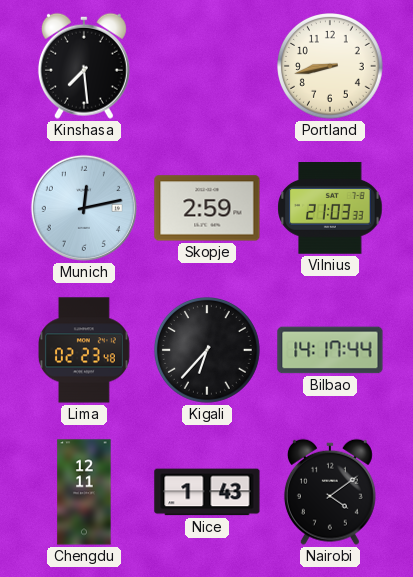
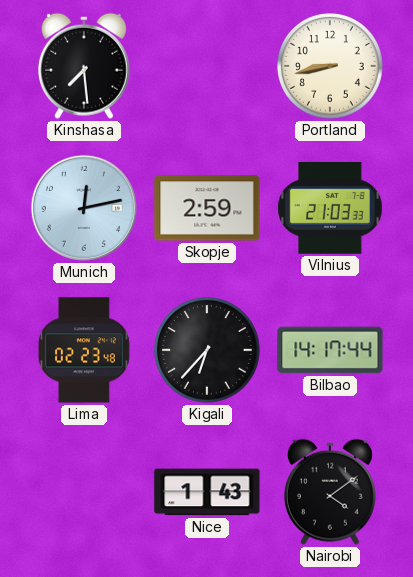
Chengdu: 12:11 -> none (84, 492)
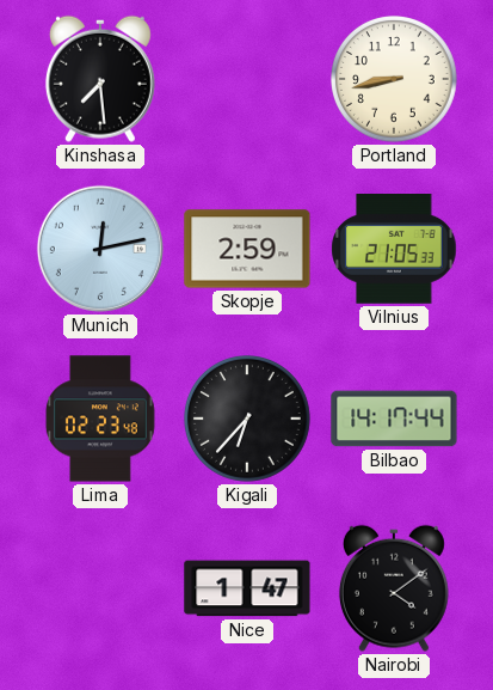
Vilnius: 21:03 -> 21:05 (394, 250)
Nice: 1:43 -> 1:47 (247, 588)
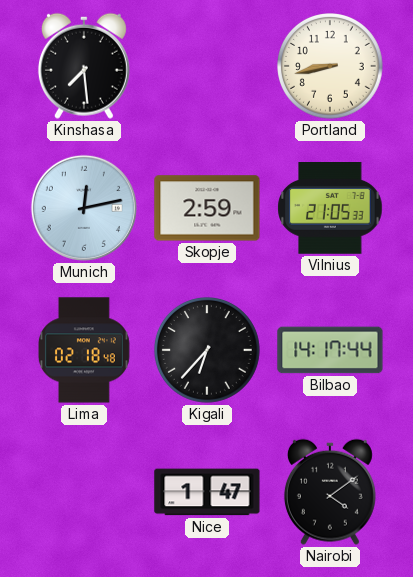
Lima: 02:23 -> 02:18 (85, 350)
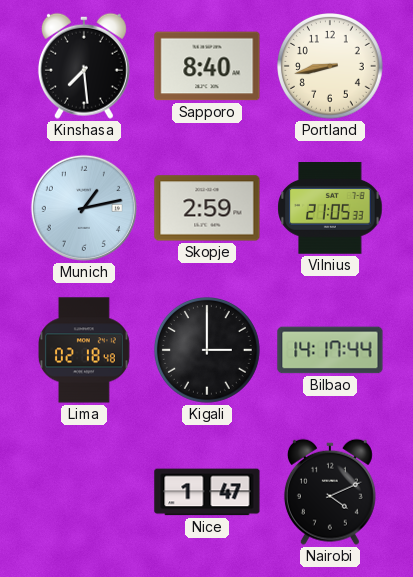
Sapporo: none -> 8:40 (207, 66)
Munich: 12:13 -> 1:13 (84, 208)
Kigali: 6:37 -> 3:00 (208, 351)
Nairobi: 4:09 -> 4:11 (330, 492)
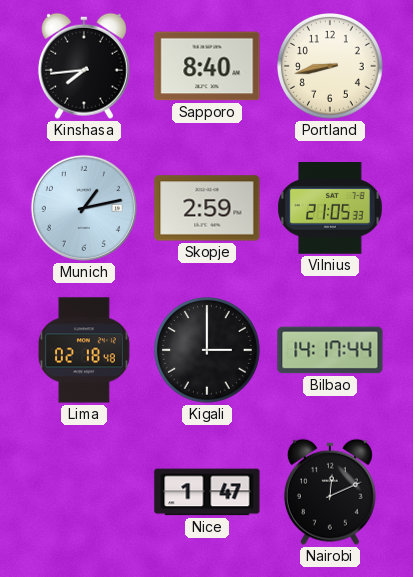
Kinshasa: 7:29 -> 7:44 (84, 66)
Nairobi: 4:11 -> 12:11 (330, 492)
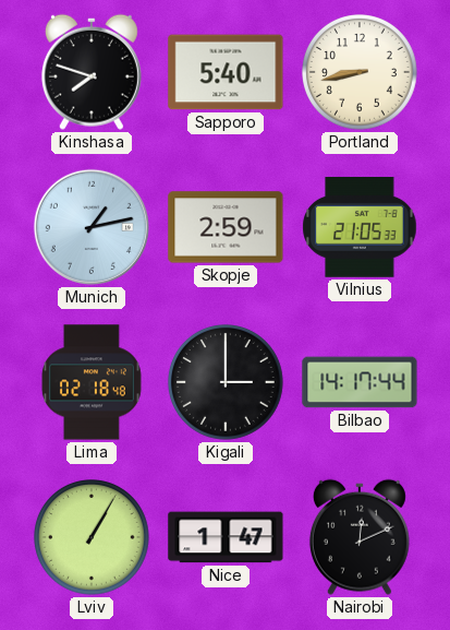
Kinshasa: 7:44 -> 7:48 (92, 72)
Sapporo: 8:40 -> 5:40 (226, 72)
Lviv: none -> 1:05 (93, 538)
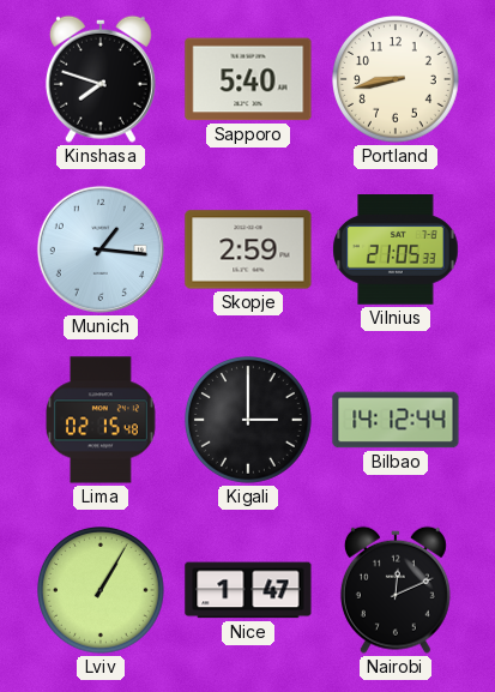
Munich: 1:13 -> 1:16 (101, 249)
Lima: 02:18 -> 02:15 (102, 420)
Bilbao: 14:17 -> 14:12 (396, 420)
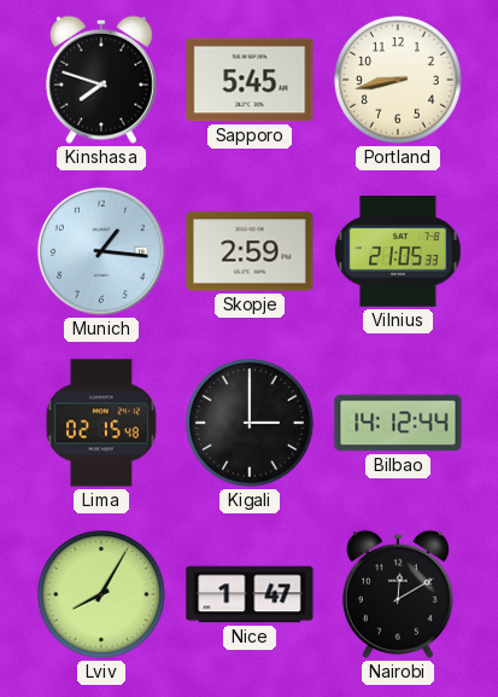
Sapporo: 5:40 -> 5:45 (250, 80)
Lviv: 1:05 -> 8:05 (102, 596)
Nairobi: 12:11 -> 12:10 (398, 594)
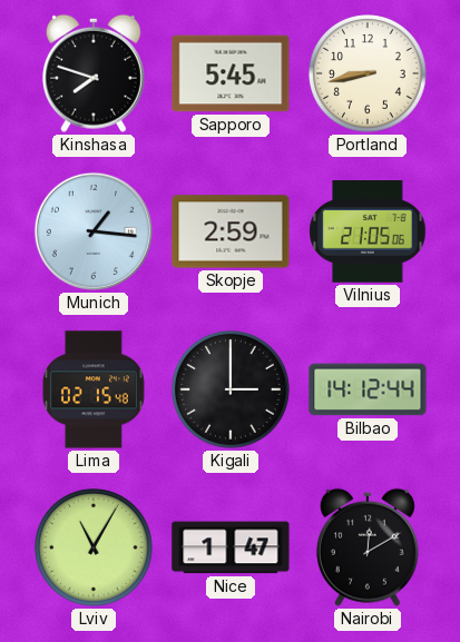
Vilnius: 21:05:33 -> 21:05:06 (368, 233)
Lviv: 8:05 -> 11:05 (95, 549)
